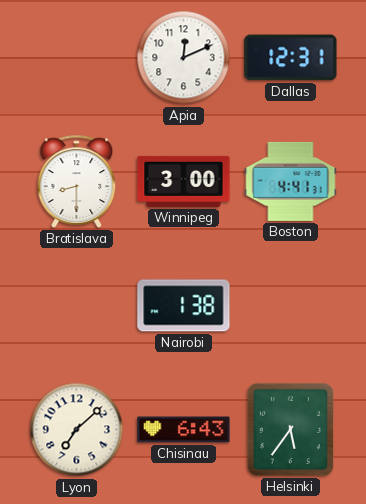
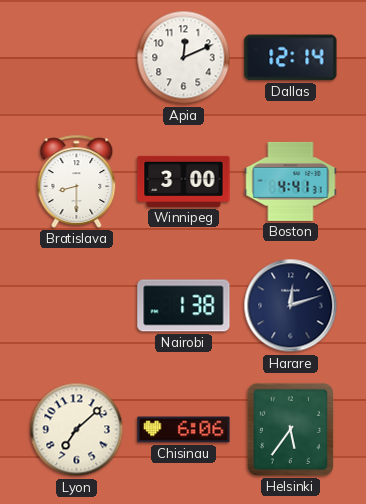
Dallas: 12:31 -> 12:14 (291, 58)
Harare: none -> 12:12 (291, 306)
Chisinau: 6:43 -> 6:06 (184, 430)
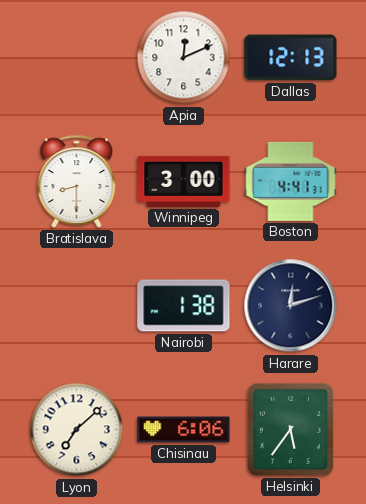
Dallas: 12:14 -> 12:13 (291, 58)
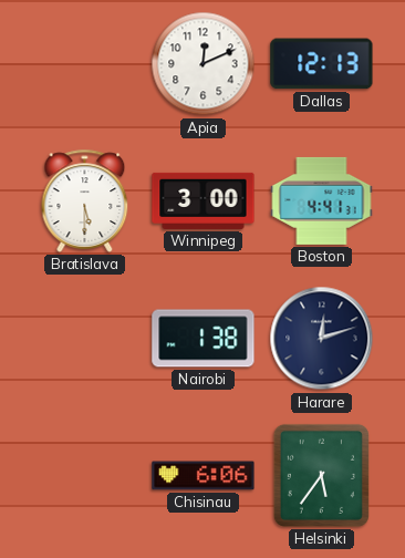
Bratislava: 8:30 -> 5:30 (85, 200)
Lyon: 7:08 -> none (77, 430)
